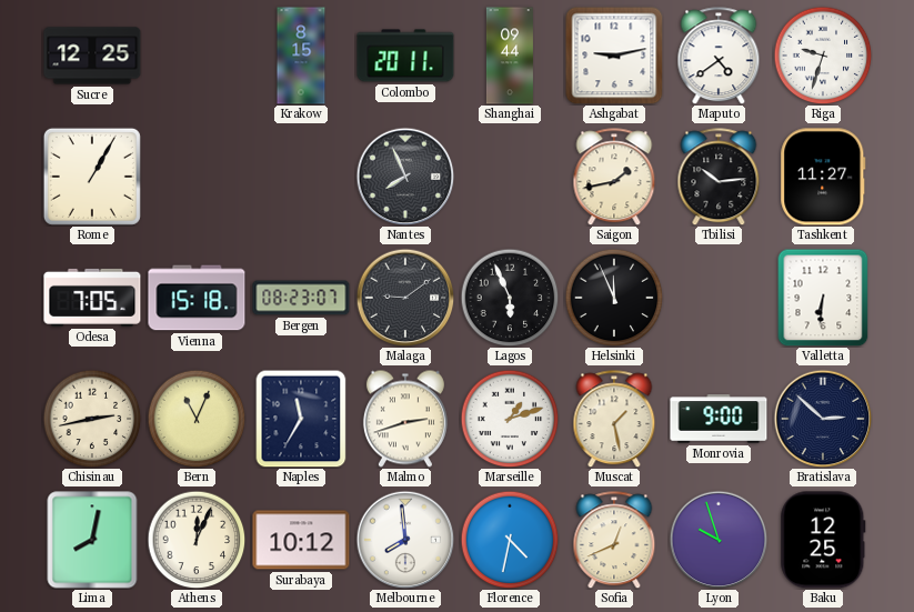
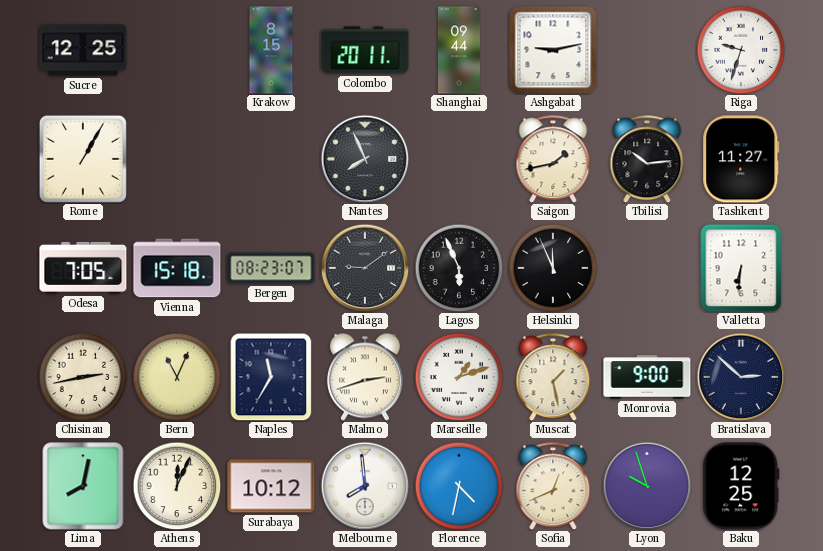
Maputo: 4:39 -> none (719, 56)
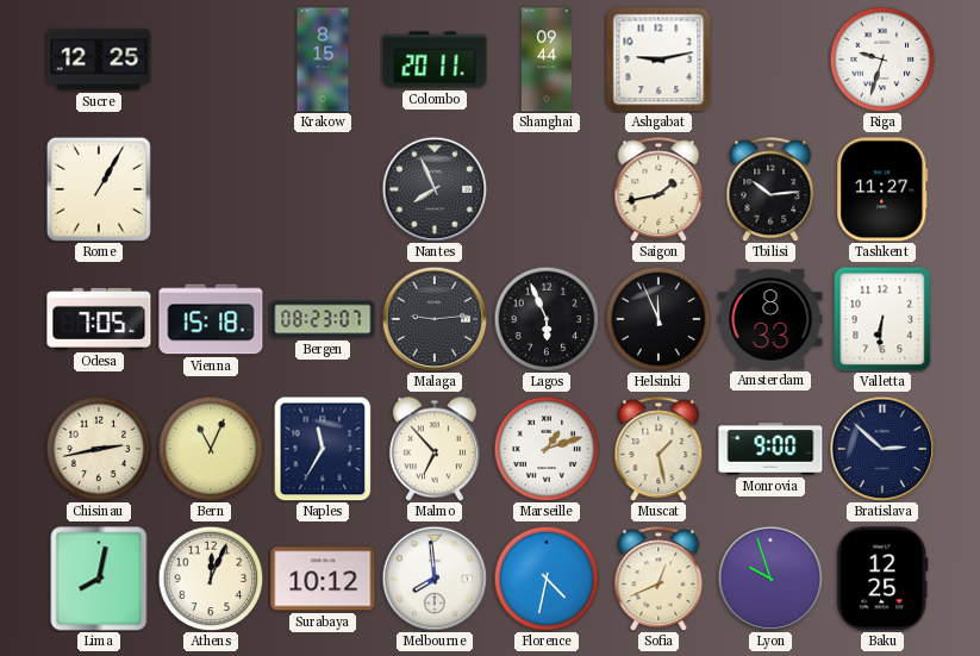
Malaga: 9:09 -> 9:14 (435, 319)
Amsterdam: none -> 8:33 (770, 320)
Malmo: 2:42 -> 6:53 (435, 449)
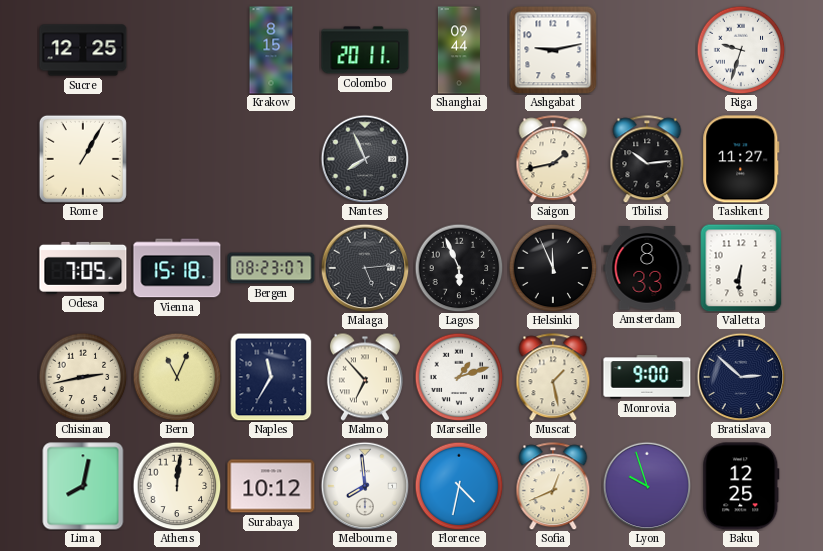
Malaga: 9:14 -> 5:14 (365, 268)
Athens: 12:04 -> 12:01 (177, 486)
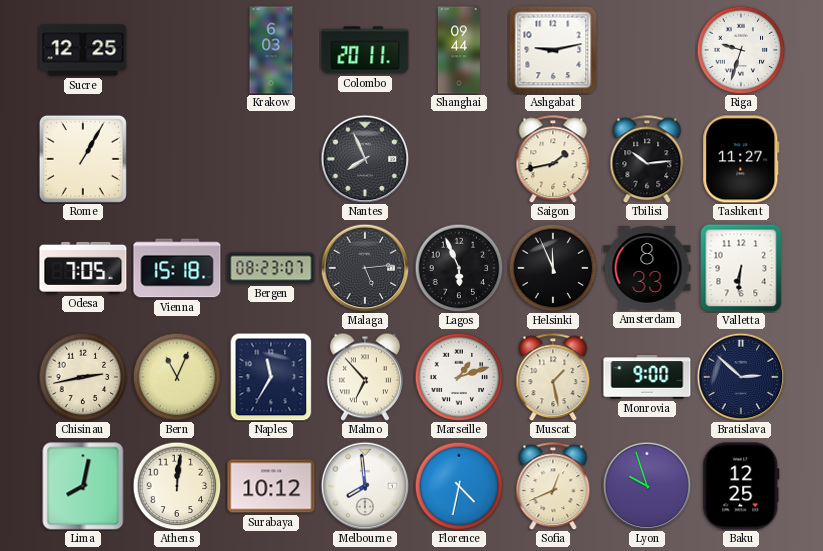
Krakow: 8:15 -> 6:03 (271, 50)
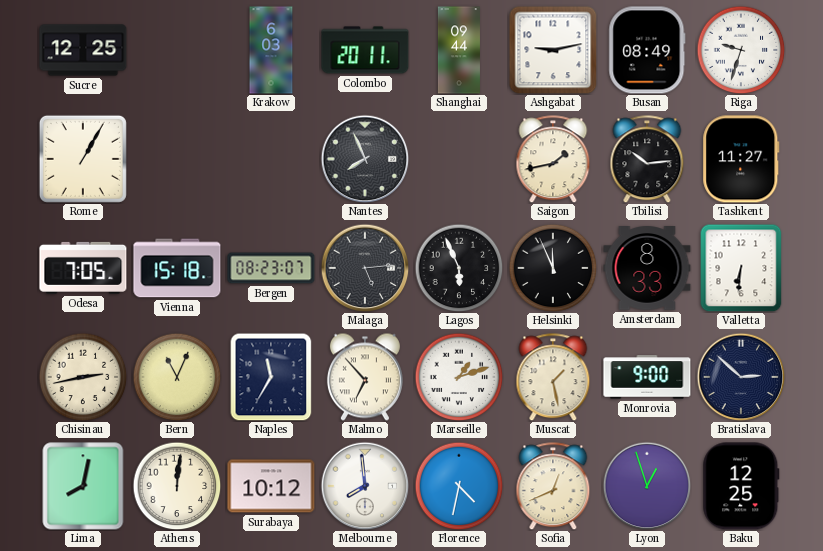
Busan: none -> 08:49 (647, 50)
Lyon: 9:57 -> 12:57 (647, 486)
